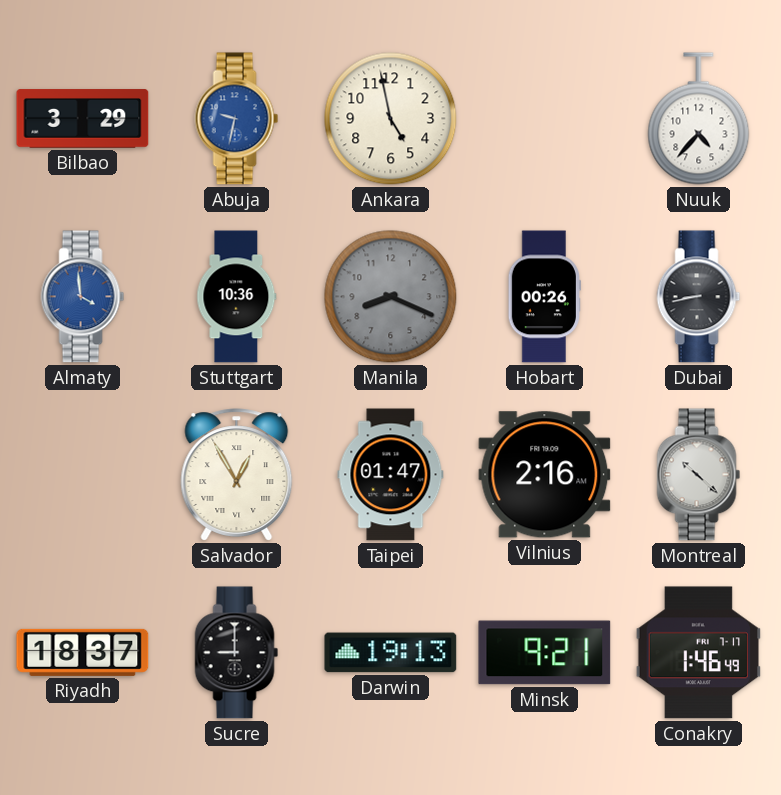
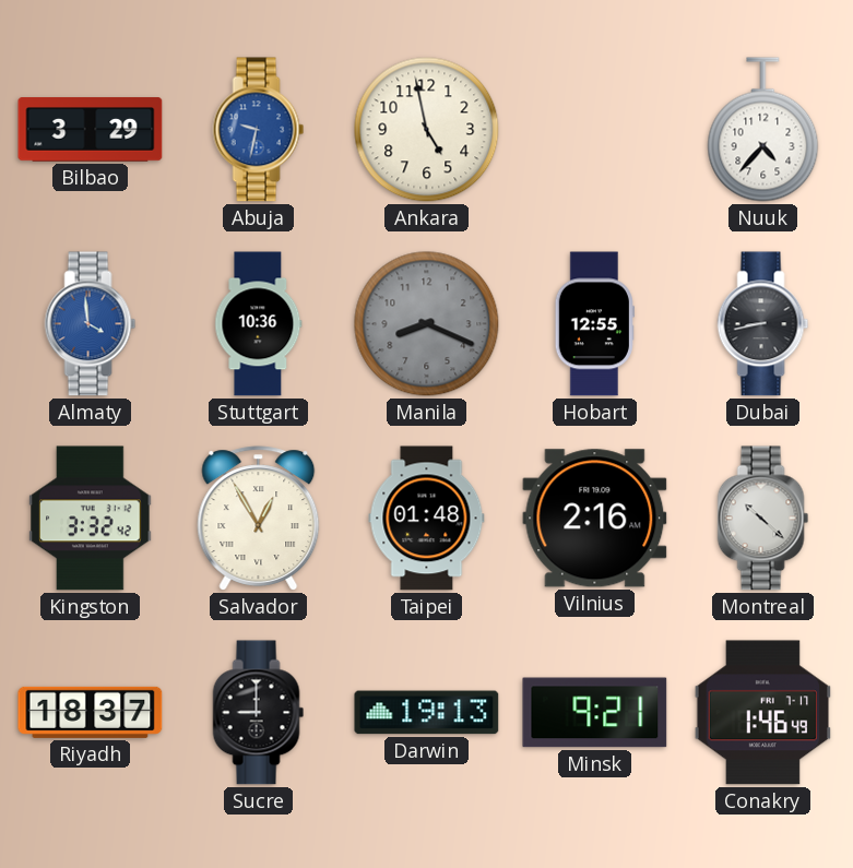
Hobart: 00:26 -> 12:55 (594, 324)
Kingston: none -> 3:32 (91, 519)
Taipei: 01:47 -> 01:48 (427, 519)
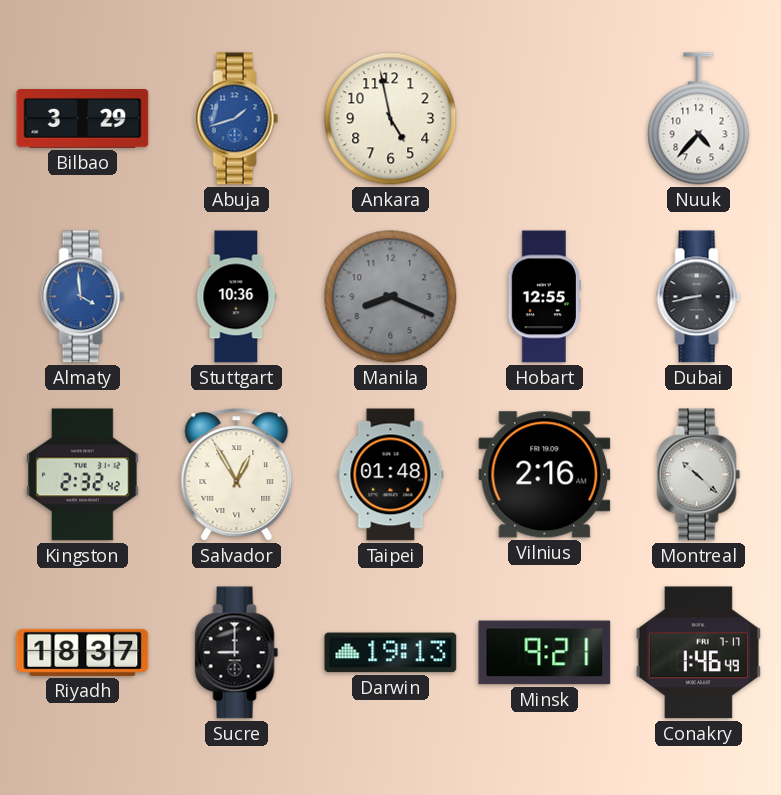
Abuja: 9:32 -> 1:42 (237, 119)
Kingston: 3:32 -> 2:32 (83, 475)
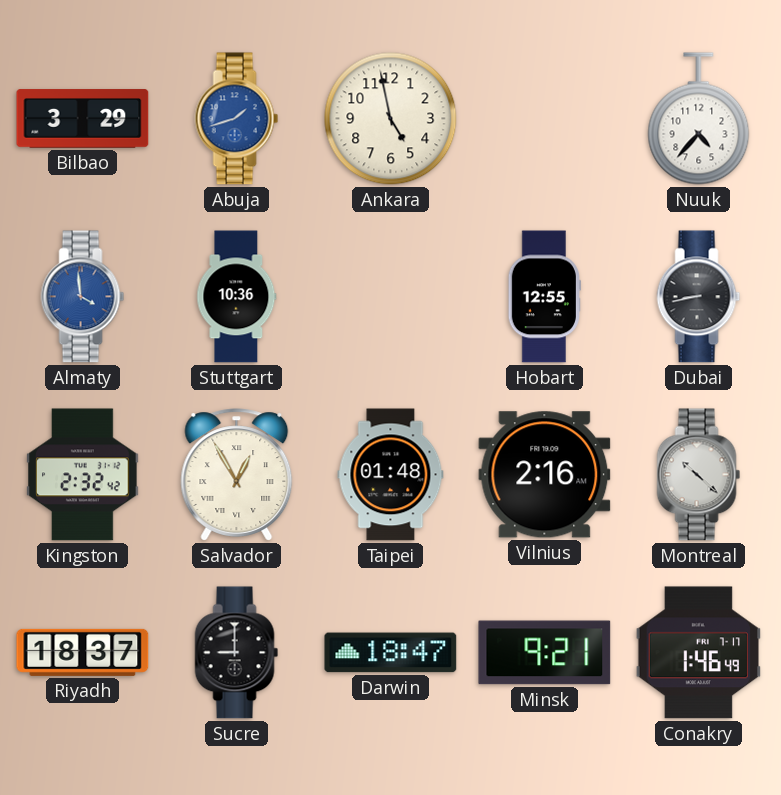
Manila: 8:19 -> none (391, 297)
Darwin: 19:13 -> 18:47 (391, 653)
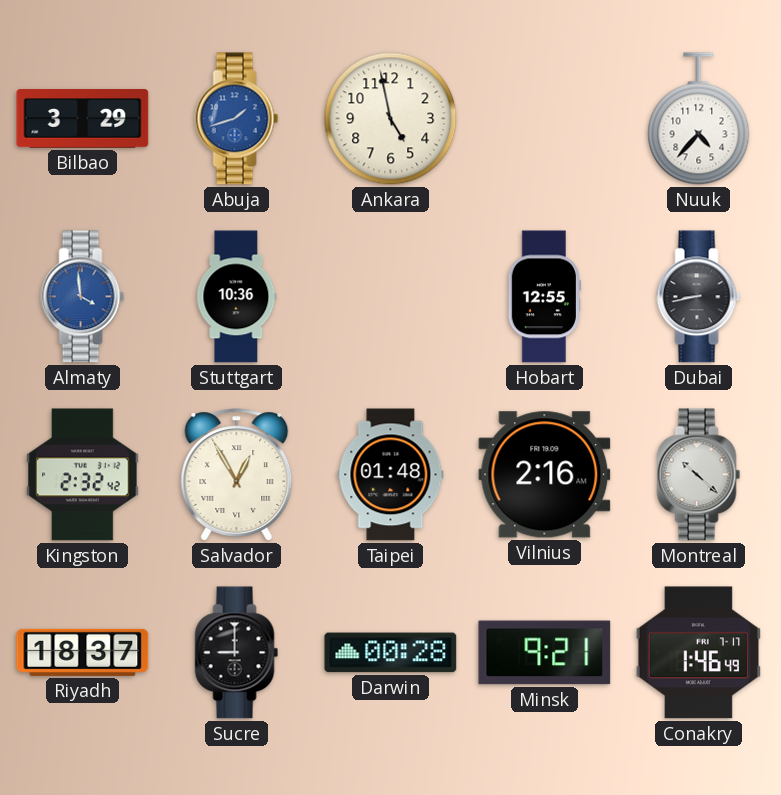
Darwin: 18:47 -> 00:28 (391, 653)
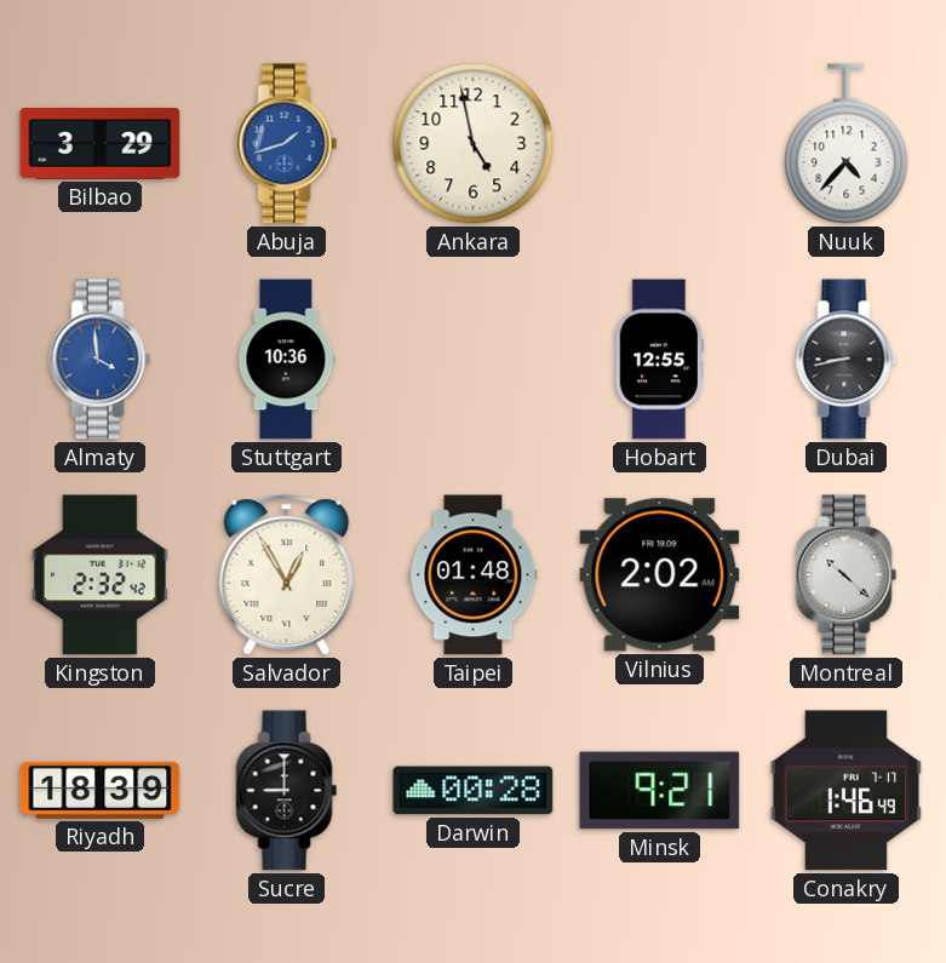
Vilnius: 2:16 -> 2:02 (660, 575)
Riyadh: 18:37 -> 18:39 (101, 790)
